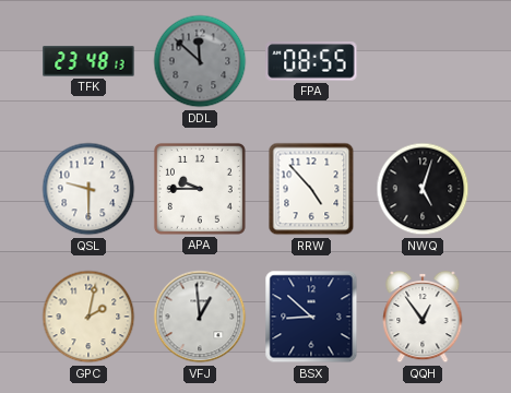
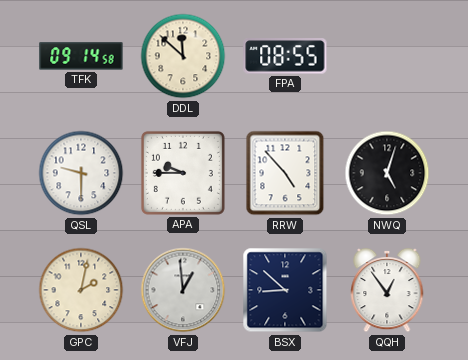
TFK: 23:48 -> 09:14 (81, 56)
DDL dial: grey -> cream (183, 56)
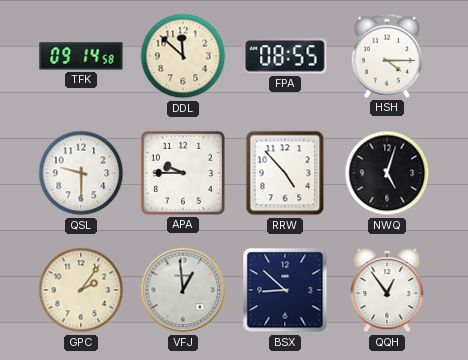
HSH: none -> 4:15 (386, 56)
GPC: 2:02 -> 2:06 (81, 290)
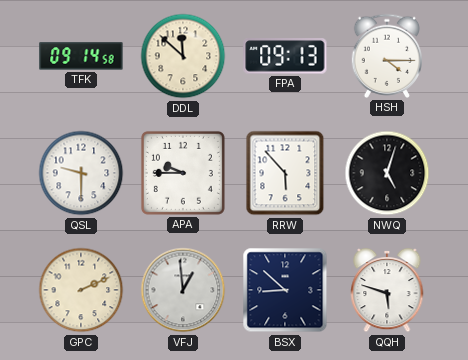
FPA: 08:55 -> 09:13 (285, 56)
RRW: 4:53 -> 5:53 (285, 173)
GPC: 2:06 -> 2:11 (81, 290)
QQH: 12:54 -> 5:48 (387, 290)
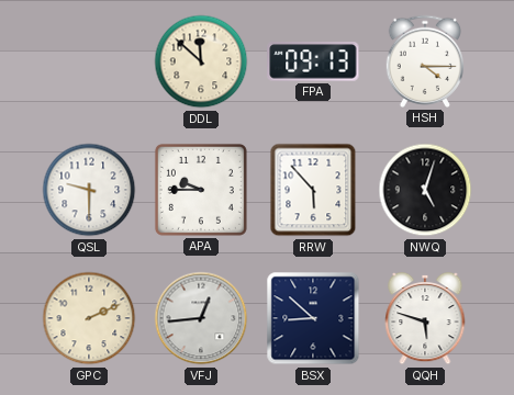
TFK: 09:14 -> none (81, 56)
VFJ: 12:59 -> 12:44 (201, 318)
